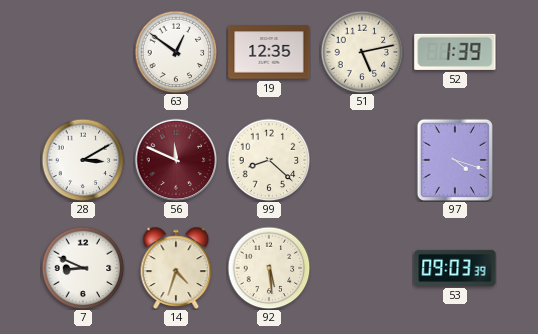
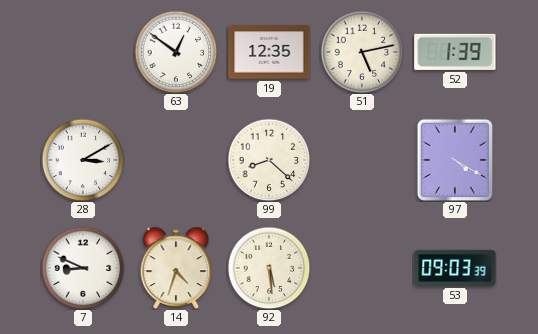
56: 11:49 -> none (176, 160)
97: 4:18 -> 4:20 (455, 160)
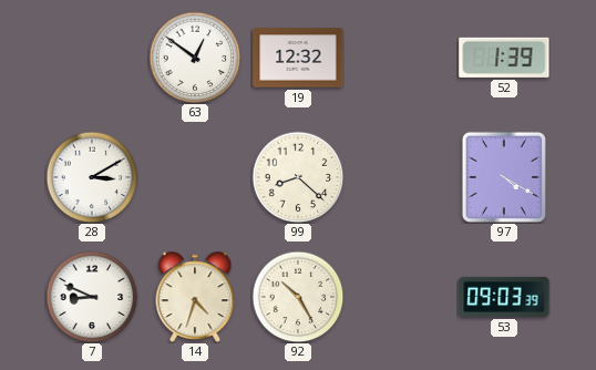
19: 12:35 -> 12:32 (298, 58)
51: 5:13 -> none (362, 52)
92: 5:29 -> 10:25 (298, 297)
